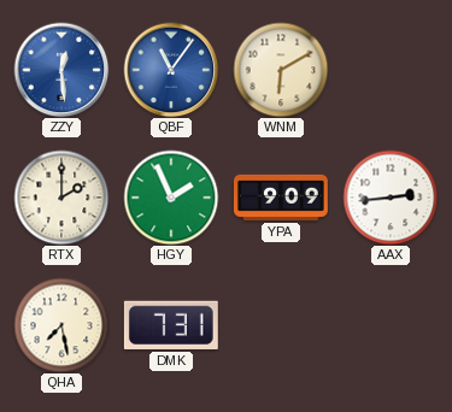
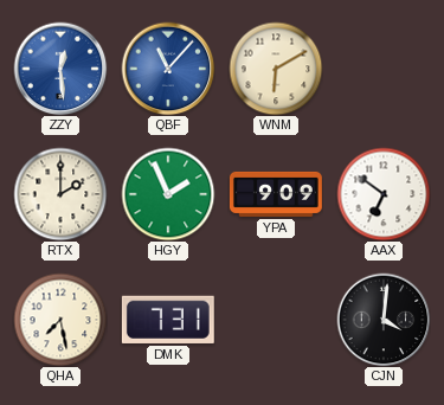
QBF: 11:06 -> 11:07 (168, 69)
AAX: 2:44 -> 6:51 (384, 194)
CJN: none -> 4:01 (384, 320)
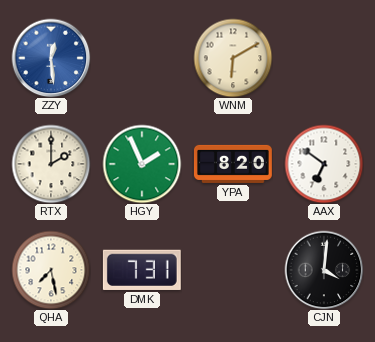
QBF: 11:07 -> none (168, 69)
YPA: 9:09 -> 8:20 (233, 164)
